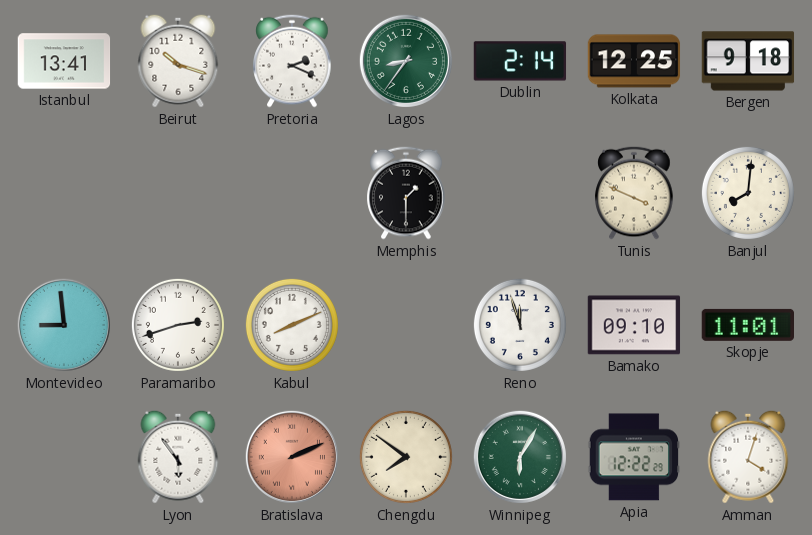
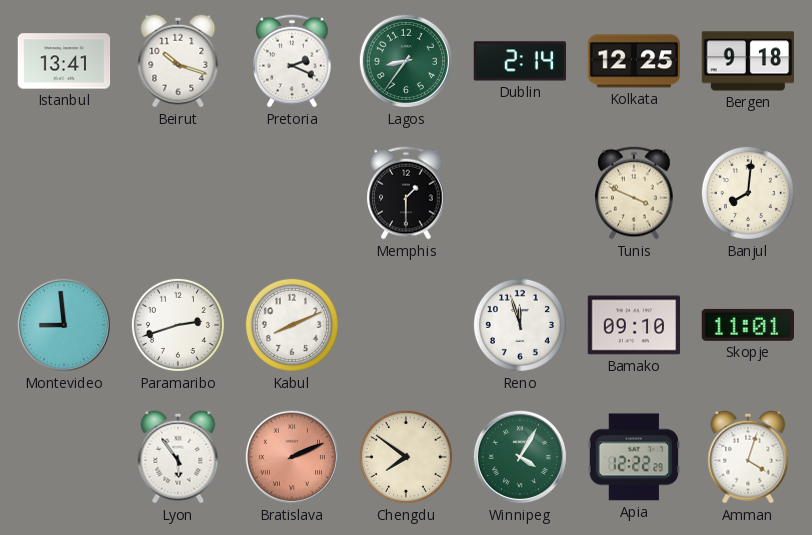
Winnipeg: 6:05 -> 4:05 (520, 457)
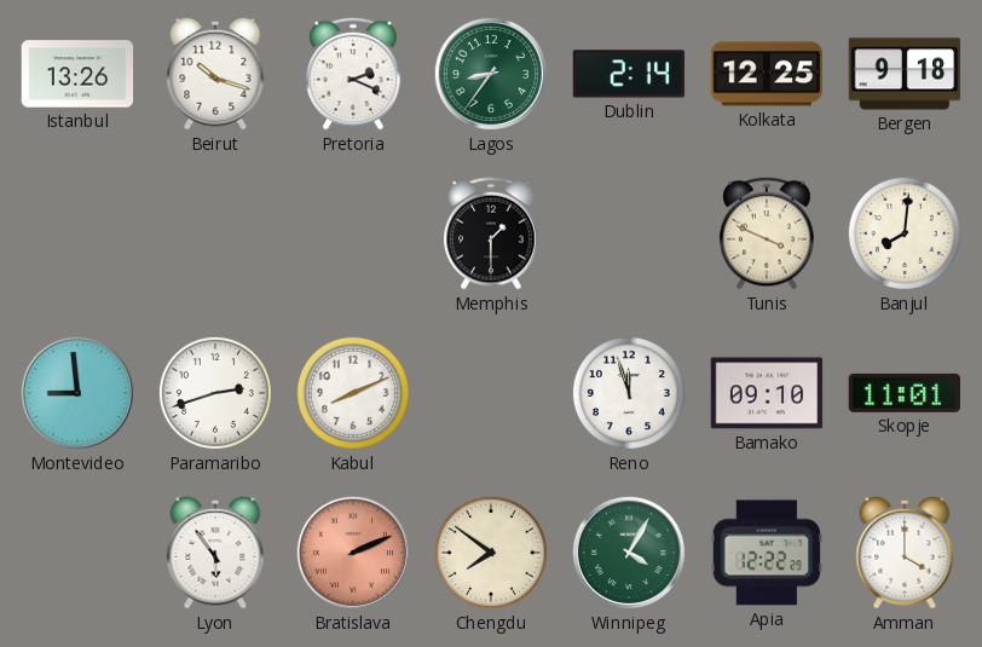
Istanbul: 13:41 -> 13:26 (77, 74)
Amman: 4:03 -> 4:00 (905, 553)
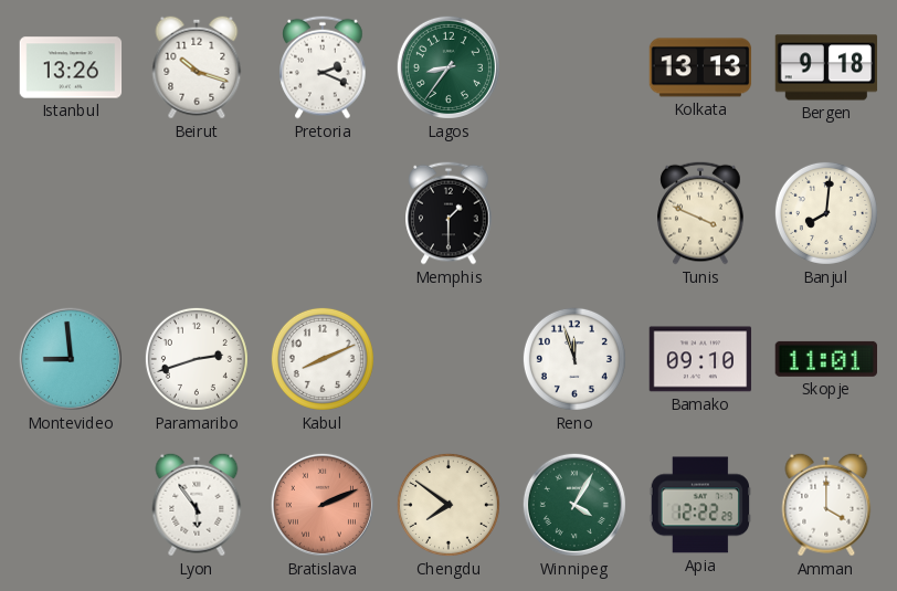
Dublin: 2:14 -> none (629, 74)
Kolkata: 12:25 -> 13:13 (700, 67)
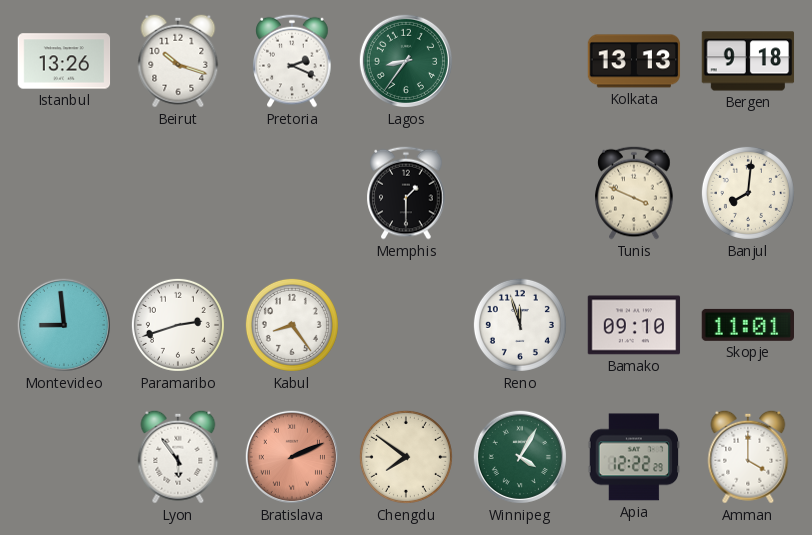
Kabul: 8:11 -> 8:24 (292, 325)
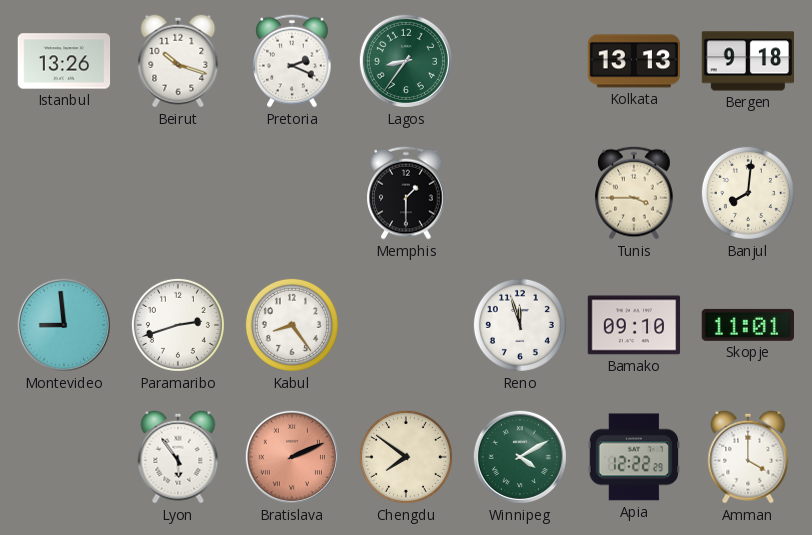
Tunis: 3:49 -> 3:45 (634, 193)
Winnipeg: 4:05 -> 4:10 (520, 457)
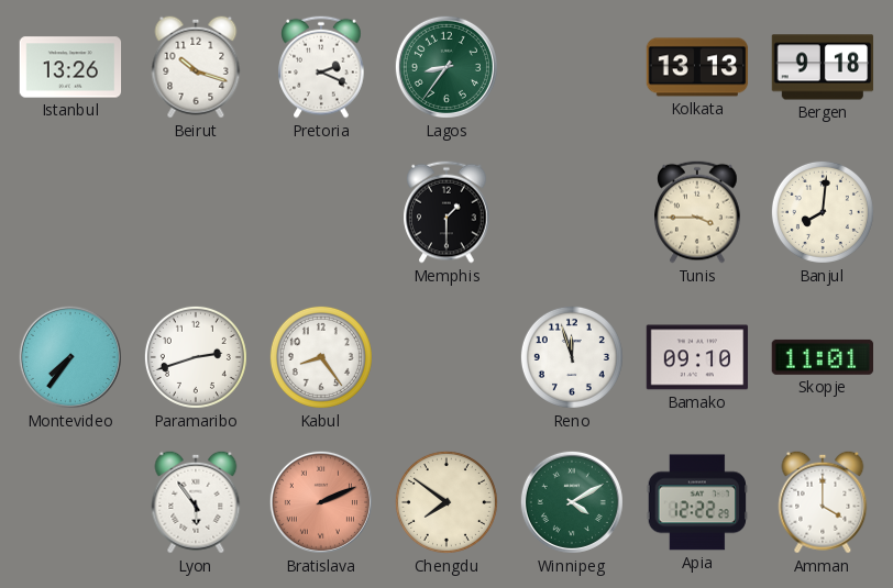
Montevideo: 8:59 -> 7:36 (70, 357)
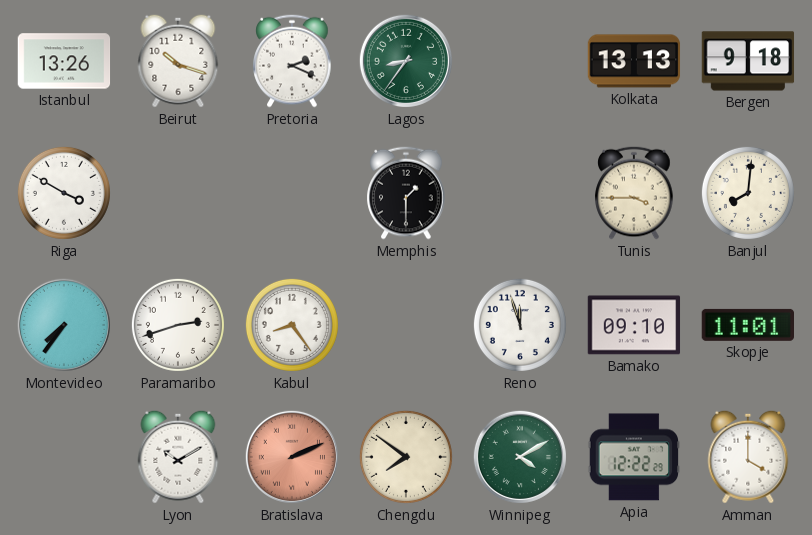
Riga: none -> 3:50 (64, 193)
Lyon: 5:54 -> 10:10 (178, 457)
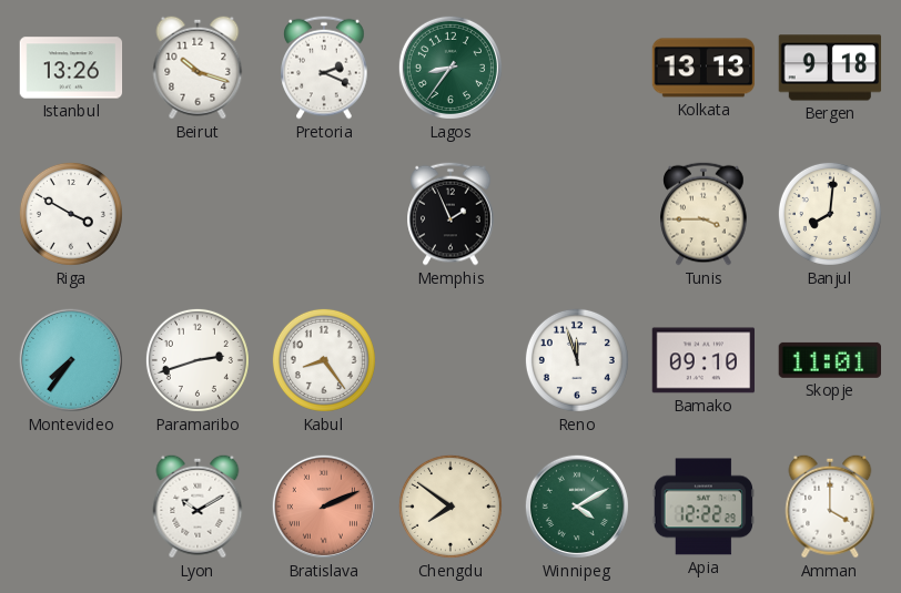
Memphis: 1:30 -> 1:56 (450, 214)
